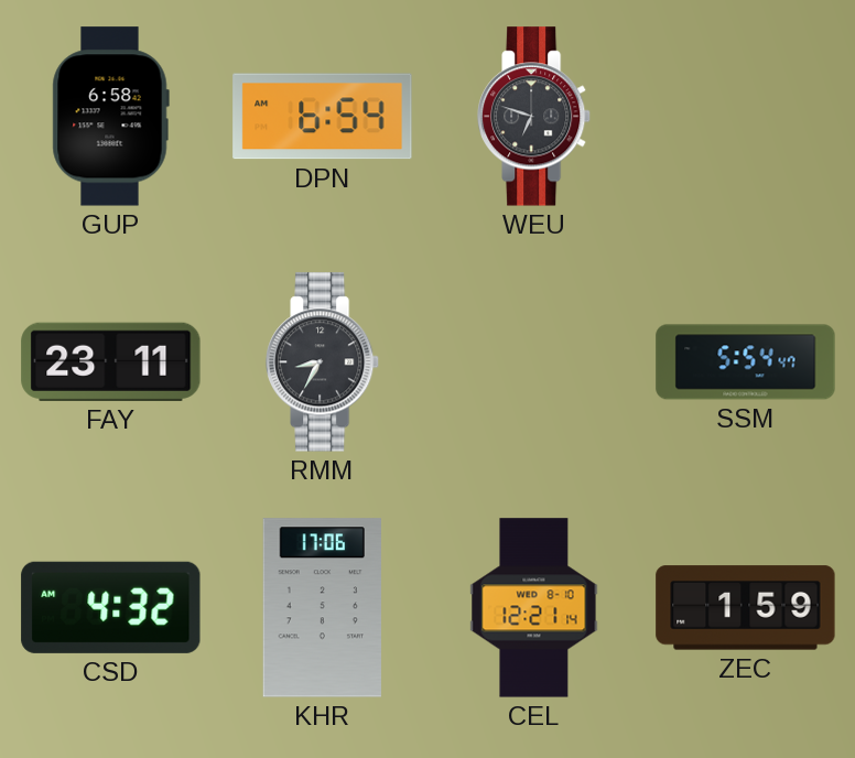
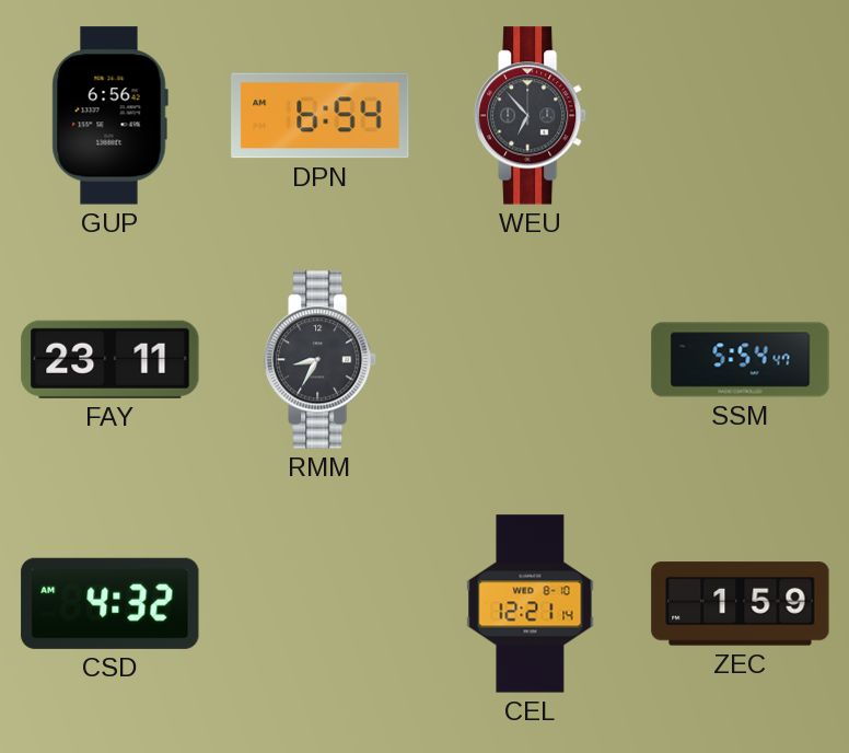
GUP: 6:58 -> 6:56 (109, 116)
WEU: 6:48 -> 6:53 (532, 116)
KHR: 17:06 -> none (322, 608)
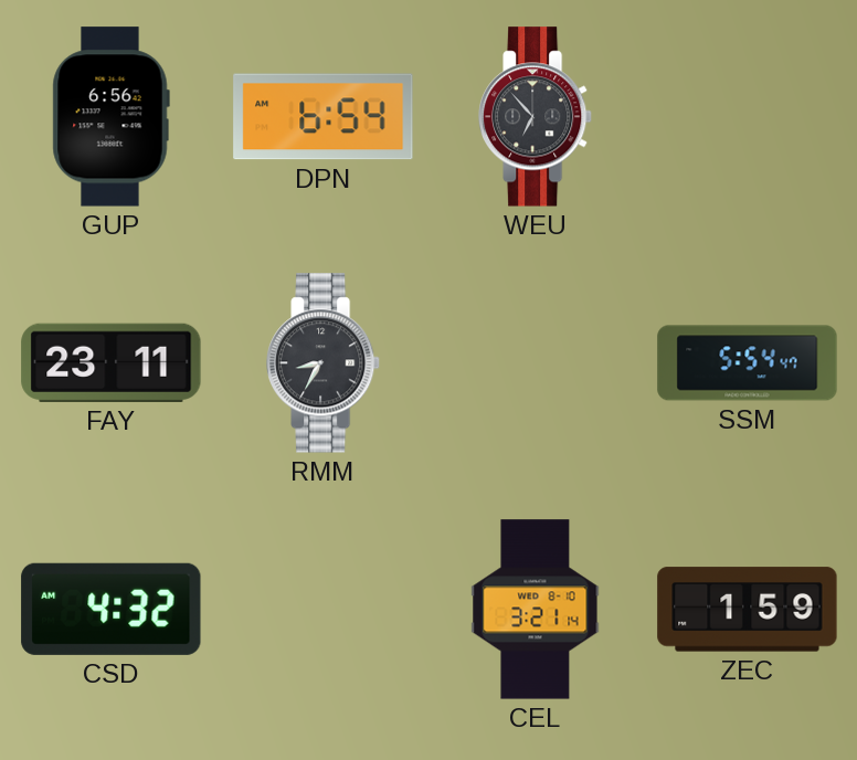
CEL: 12:21 -> 3:21 (536, 610)
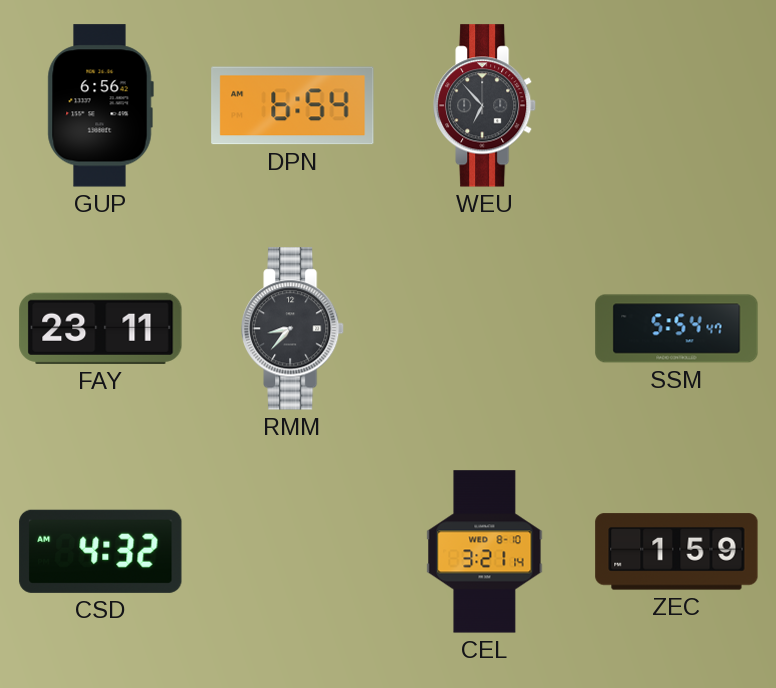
RMM: 8:35 -> 8:37 (294, 329)
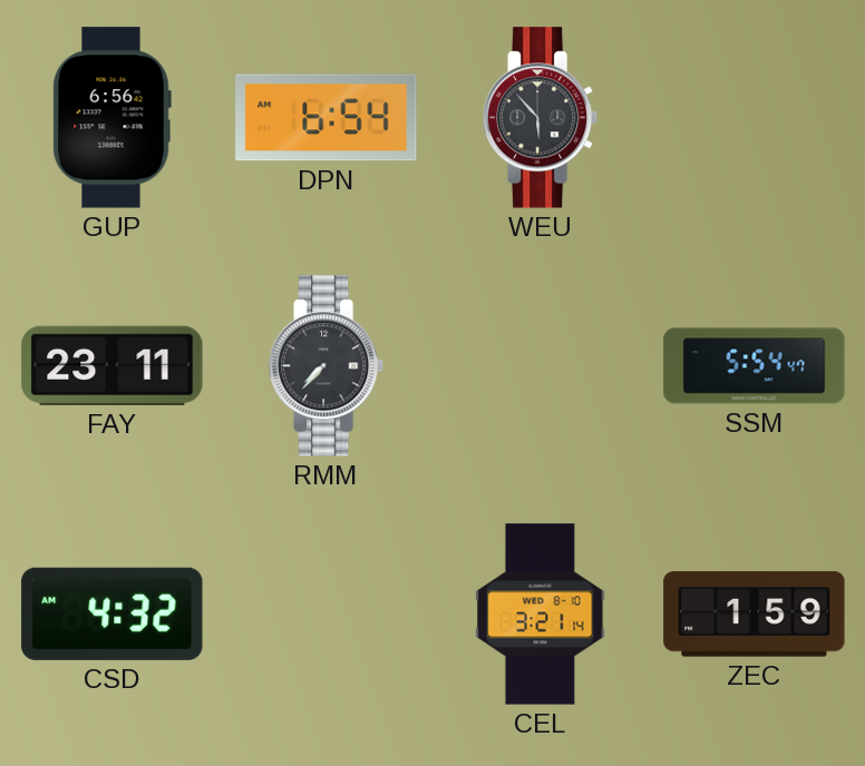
WEU: 6:53 -> 5:53 (542, 118)
RMM: 8:37 -> 7:37 (328, 366)
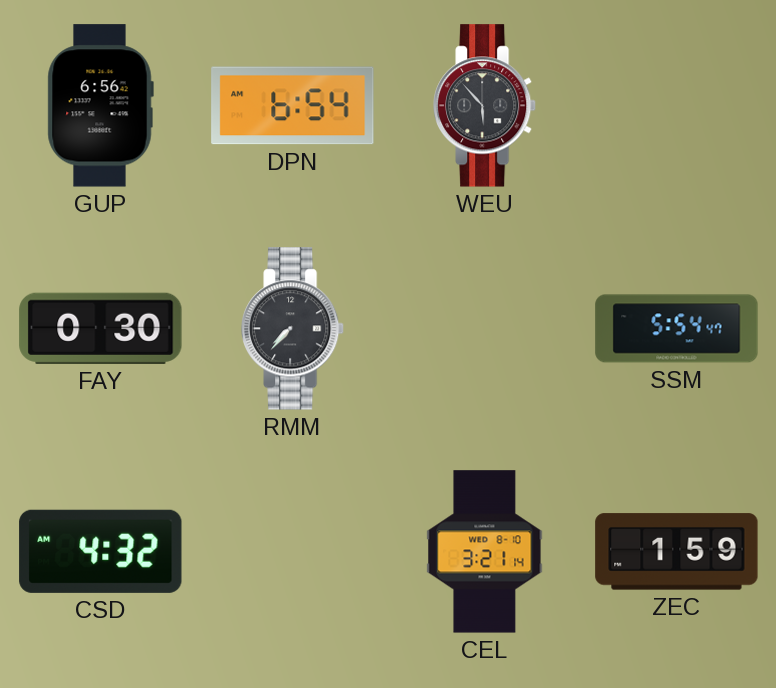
FAY: 23:11 -> 0:30 (101, 328)
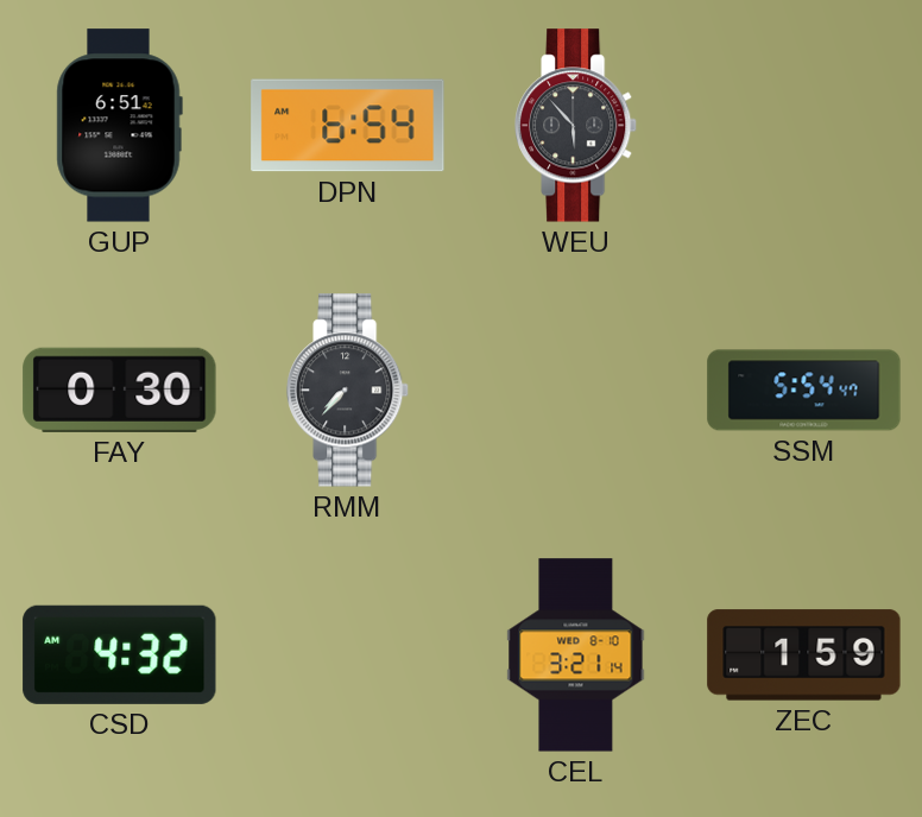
GUP: 6:56 -> 6:51 (119, 126)
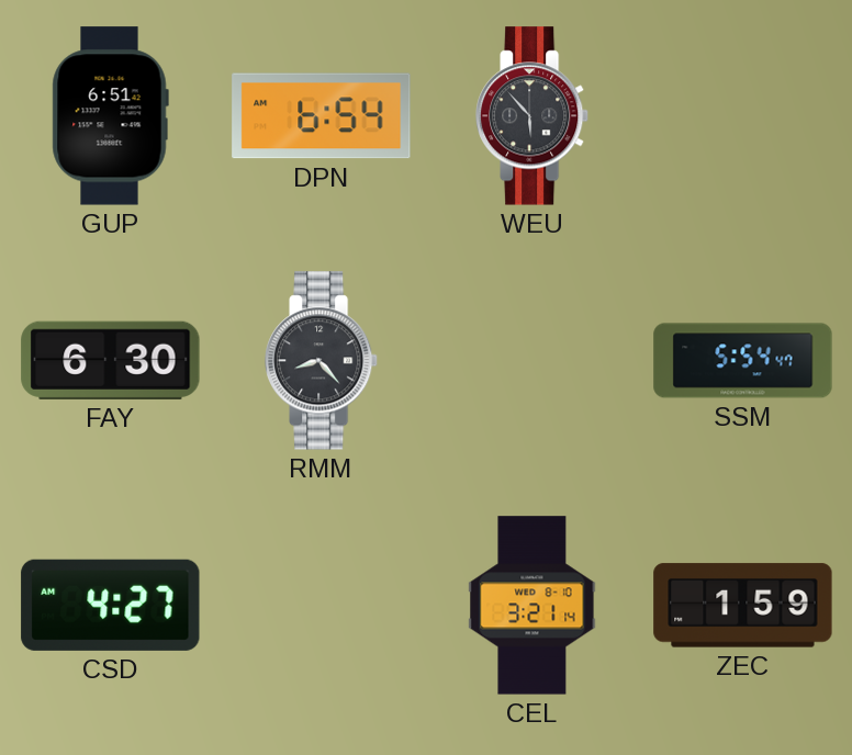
FAY: 0:30 -> 6:30 (111, 360)
RMM: 7:37 -> 8:23 (323, 361)
CSD: 4:32 -> 4:27 (111, 605)
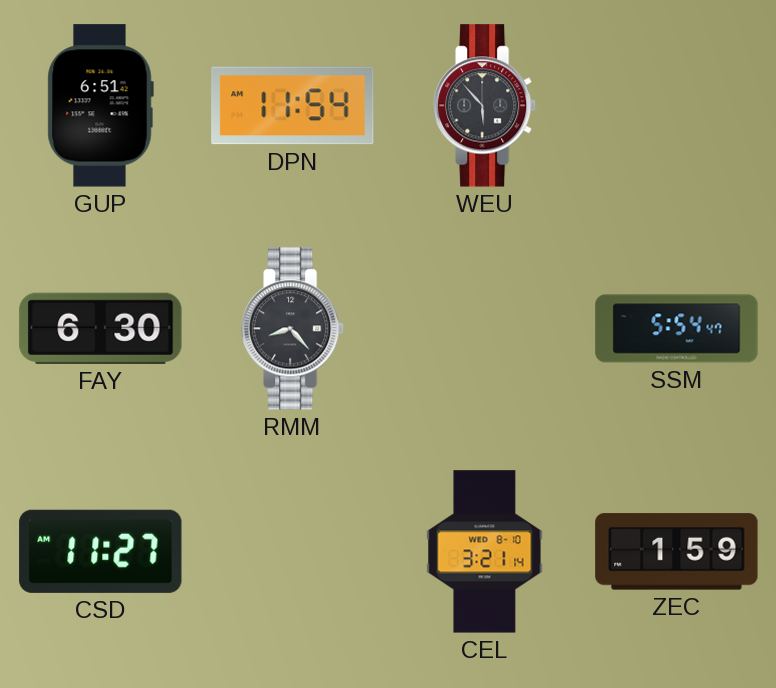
DPN: 6:54 -> 11:54 (293, 106)
CSD: 4:27 -> 11:27 (101, 551)
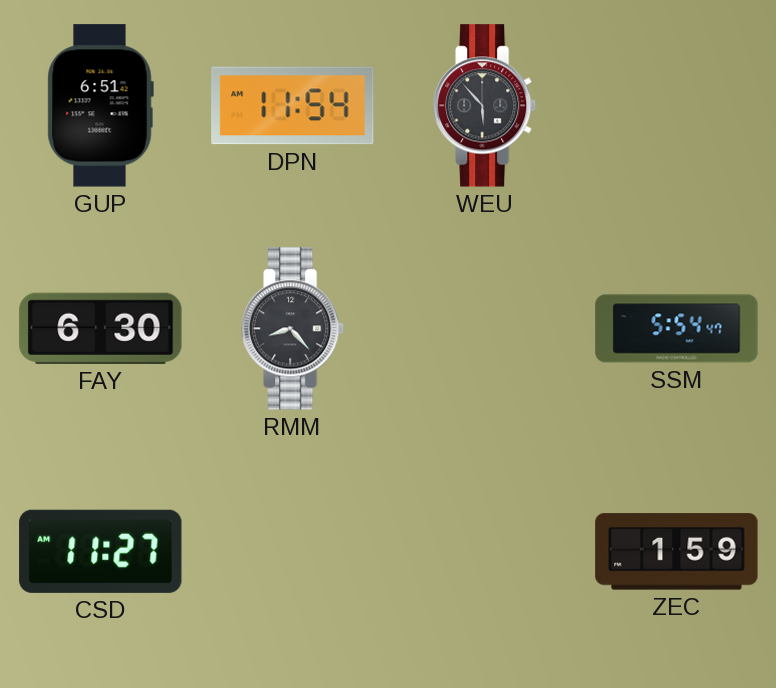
CEL: 3:21 -> none (485, 552)
